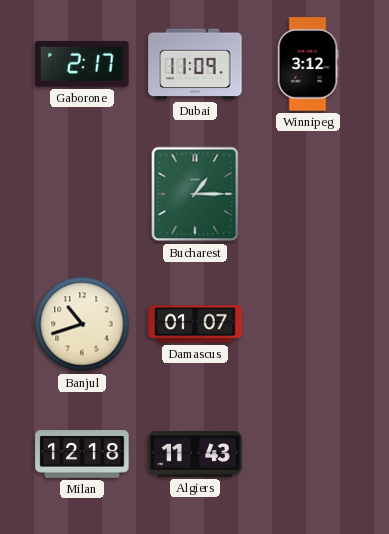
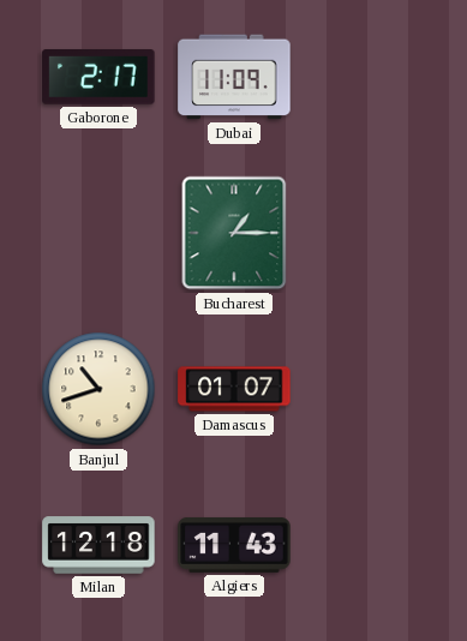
Winnipeg: 3:12 -> none (308, 64)
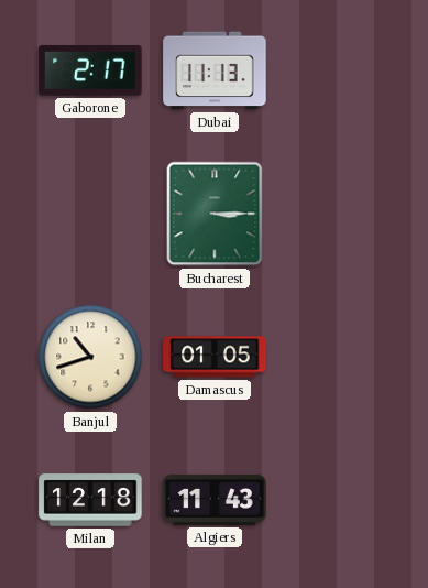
Dubai: 11:09 -> 11:13 (215, 70)
Bucharest: 1:15 -> 3:15 (215, 214)
Damascus: 01:07 -> 01:05 (215, 357)
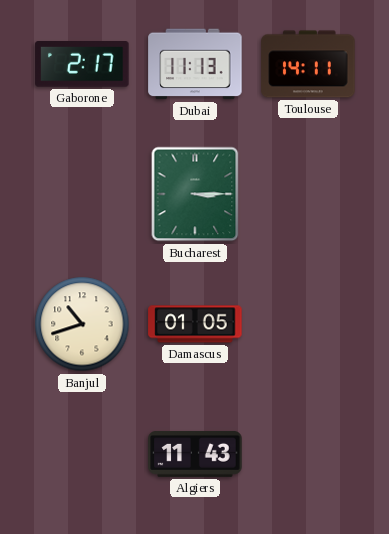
Toulouse: none -> 14:11 (308, 64)
Milan: 12:18 -> none (90, 500)
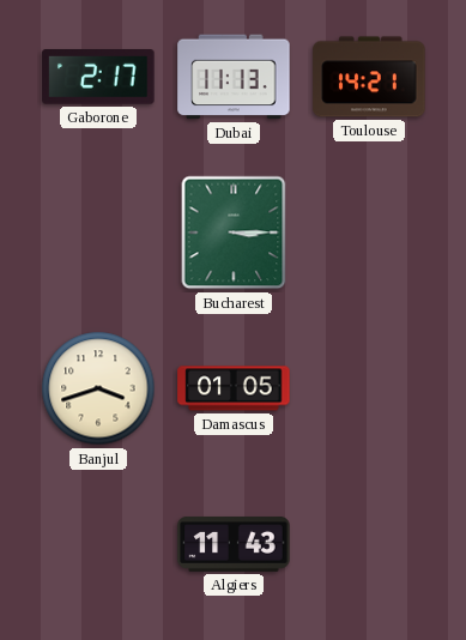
Toulouse: 14:11 -> 14:21 (369, 77)
Banjul: 10:42 -> 3:42 (98, 388)
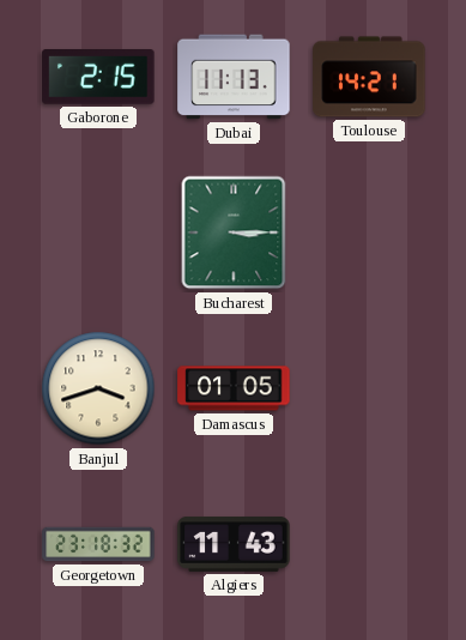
Gaborone: 2:17 -> 2:15 (98, 78)
Georgetown: none -> 23:18 (98, 544)
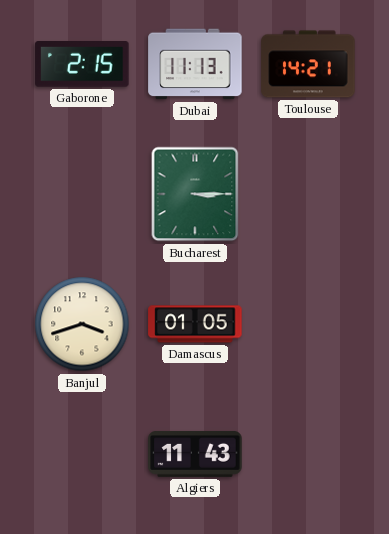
Georgetown: 23:18 -> none (98, 544)
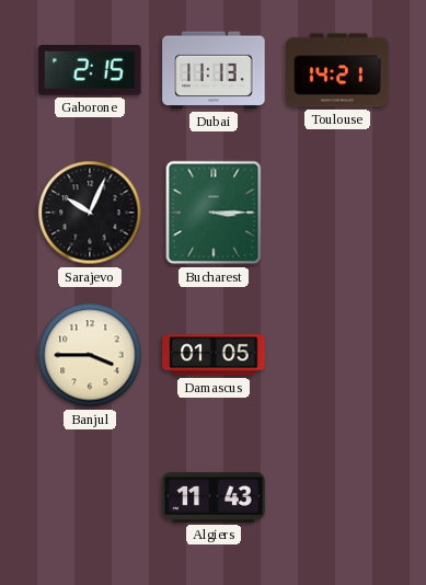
Sarajevo: none -> 10:04 (90, 213)
Banjul: 3:42 -> 3:45 (90, 355)
